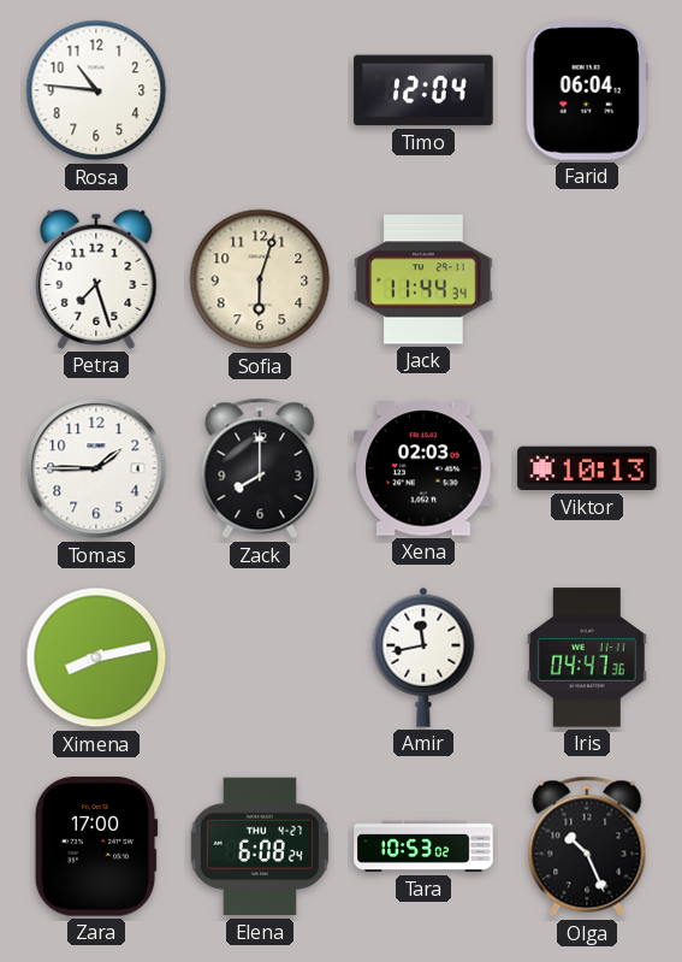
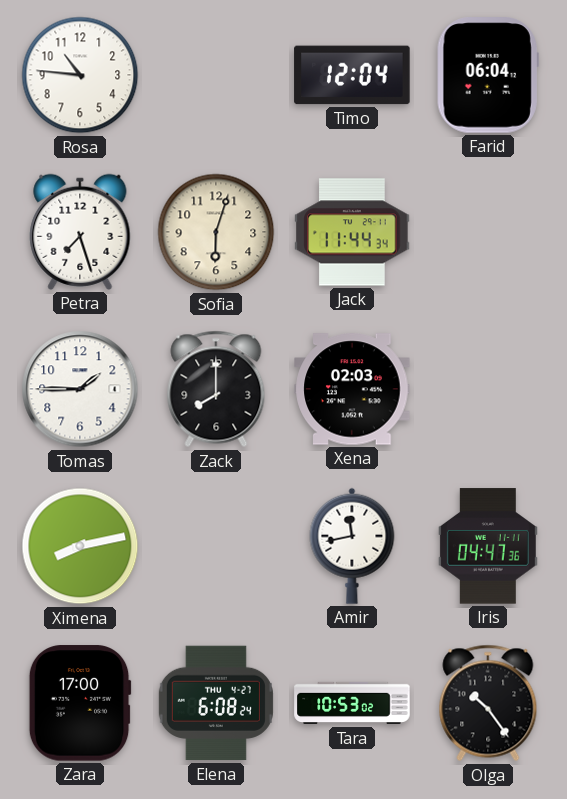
Viktor: 10:13 -> none (587, 468)
Olga: 10:26 -> 10:24 (488, 703)
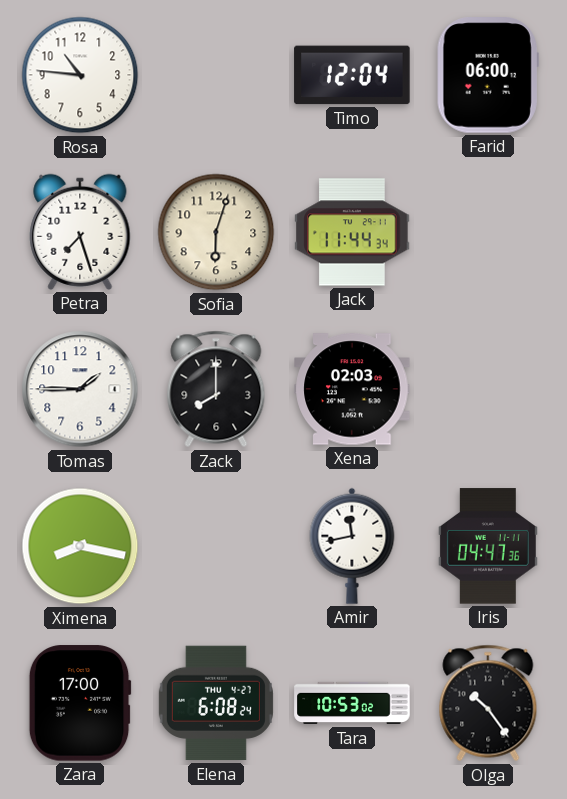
Farid: 06:04 -> 06:00 (488, 75)
Ximena: 8:13 -> 8:17 (80, 546)
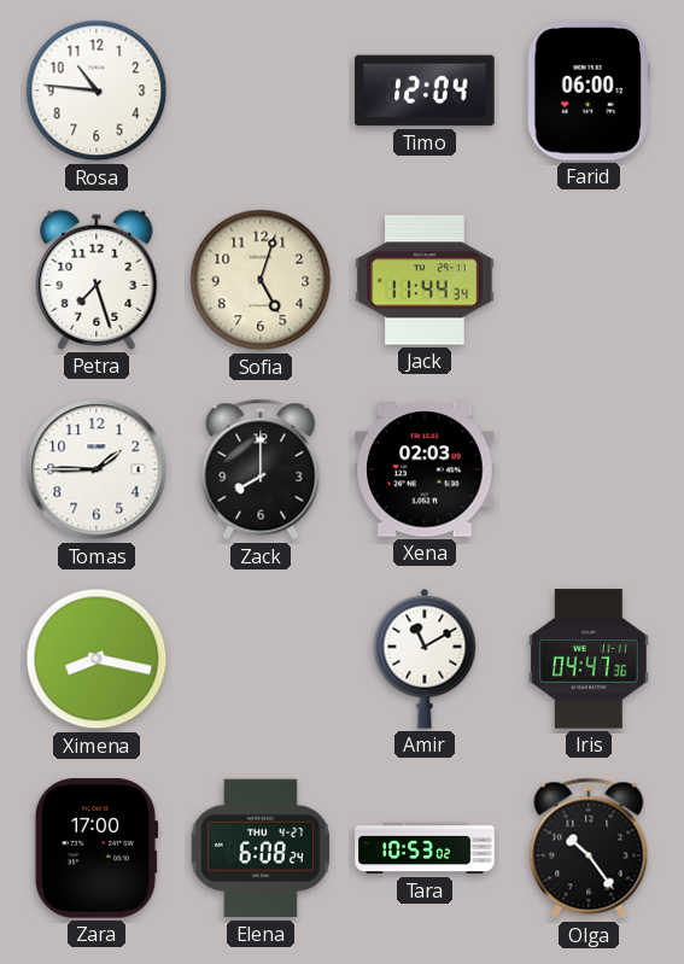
Sofia: 6:03 -> 5:03 (261, 280)
Amir: 11:43 -> 11:10 (425, 659)
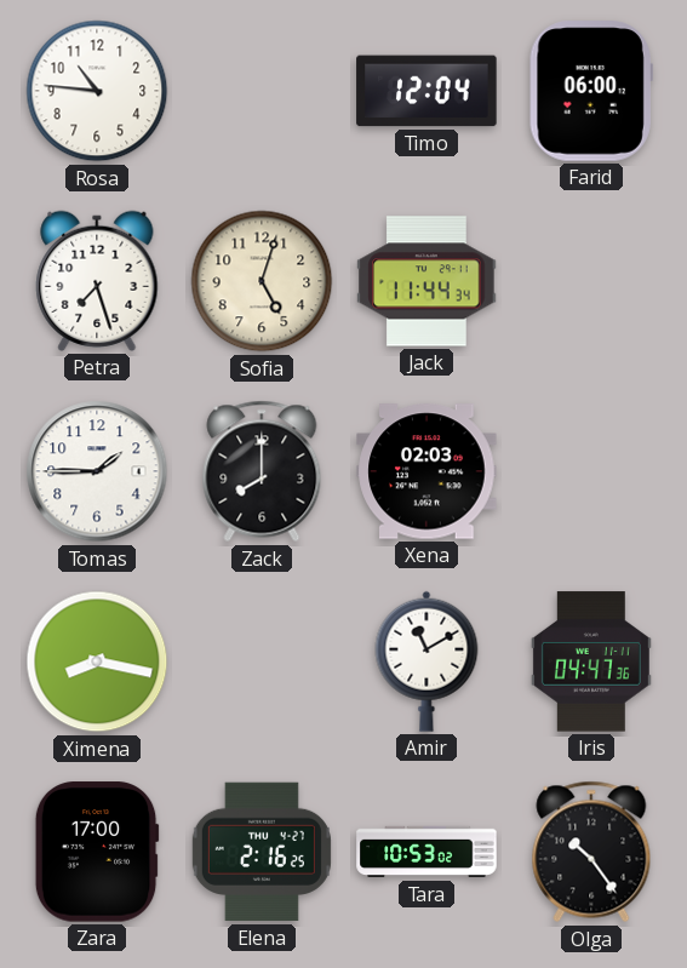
Elena: 6:08 -> 2:16 (262, 852)
